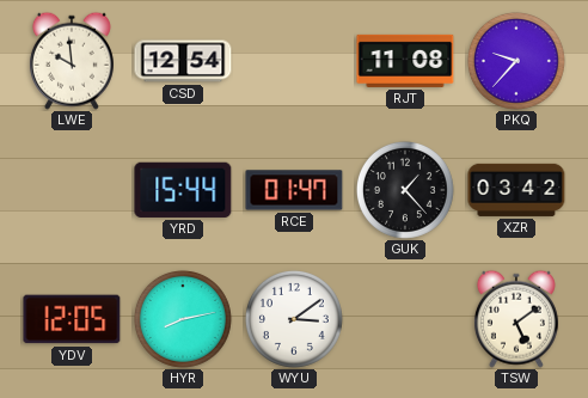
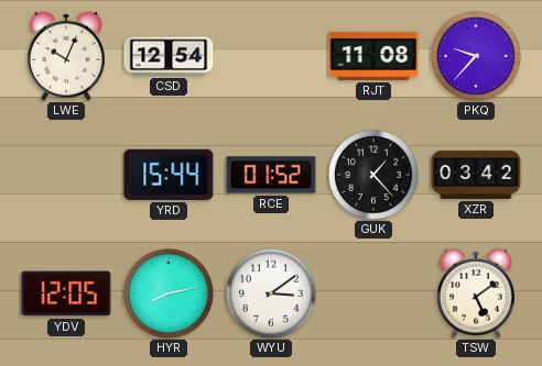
LWE: 9:59 -> 10:04 (66, 56)
RCE: 01:47 -> 01:52 (271, 175)
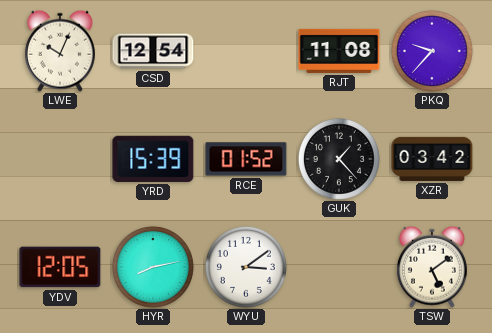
YRD: 15:44 -> 15:39 (153, 159)
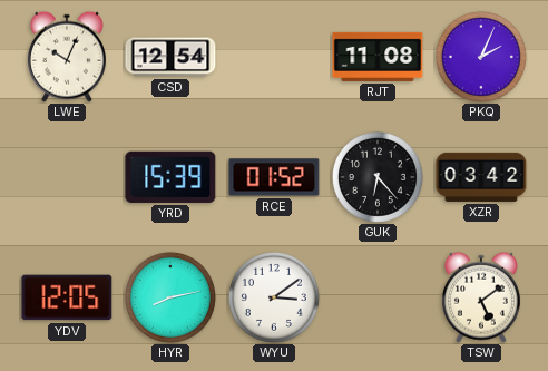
PKQ: 9:37 -> 2:04 (481, 57)
GUK: 1:23 -> 6:23 (378, 177)
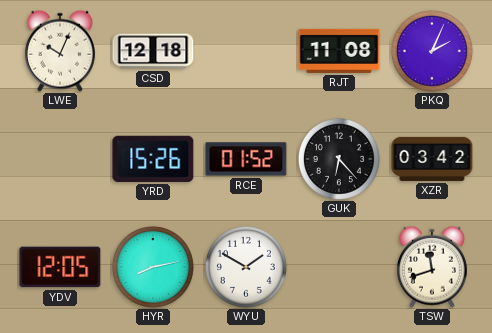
CSD: 12:54 -> 12:18 (153, 51)
YRD: 15:39 -> 15:26 (153, 159)
WYU: 3:09 -> 1:50 (246, 267)
TSW: 5:09 -> 11:42 (432, 267)
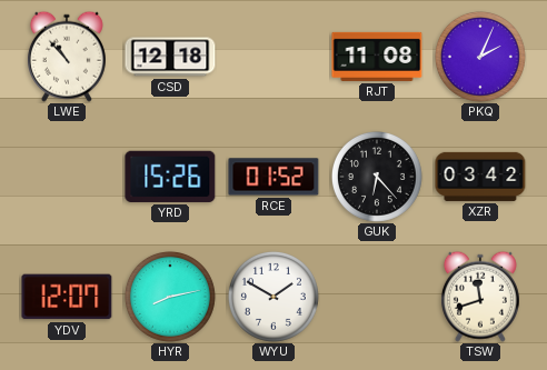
LWE: 10:04 -> 10:53 (67, 57)
YDV: 12:05 -> 12:07 (67, 297)
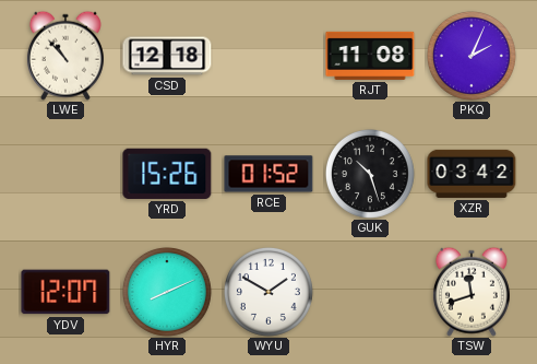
GUK: 6:23 -> 10:27 (370, 174)
HYR: 8:13 -> 8:11 (167, 292)
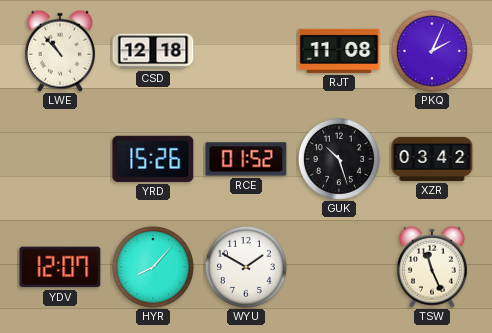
HYR: 8:11 -> 8:07 (153, 267)
TSW: 11:42 -> 11:26 (432, 267)
